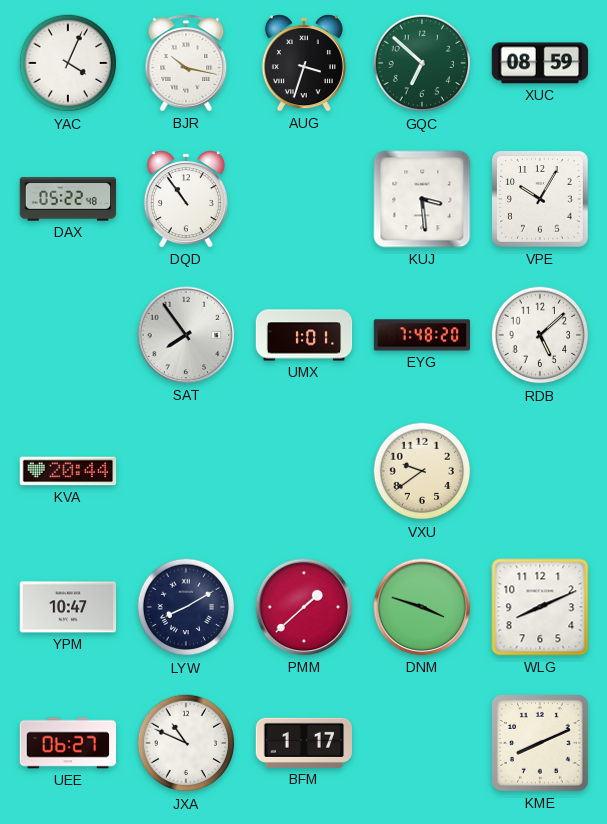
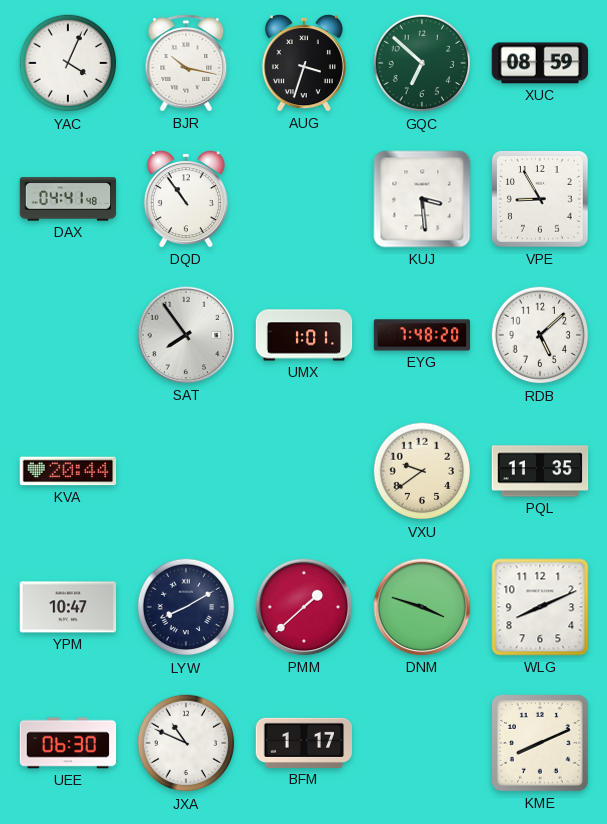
DAX: 05:22 -> 04:41 (68, 199)
VPE: 10:05 -> 8:55 (541, 200)
PQL: none -> 11:35 (540, 471)
UEE: 06:27 -> 06:30 (68, 743)
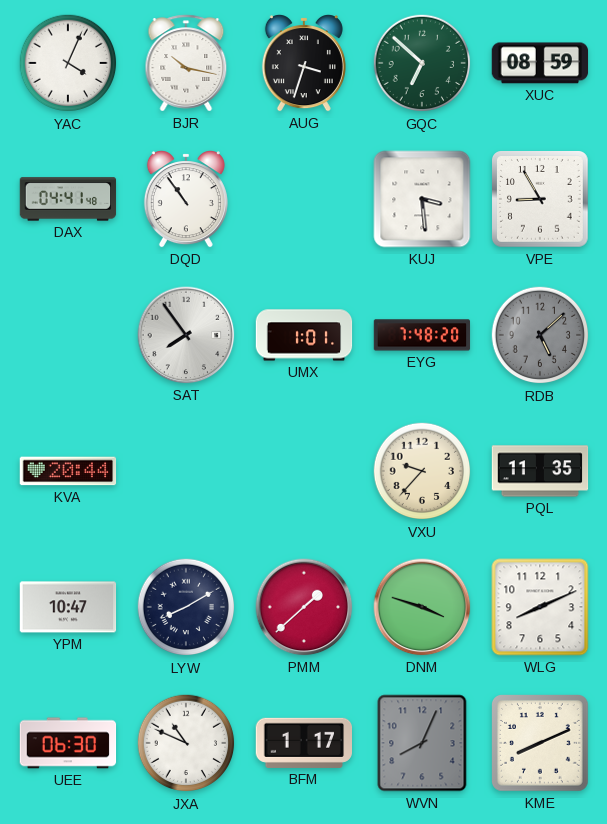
RDB dial: white -> grey (540, 335)
VXU: 9:39 -> 9:37 (422, 471)
WVN: none -> 8:04 (422, 743)
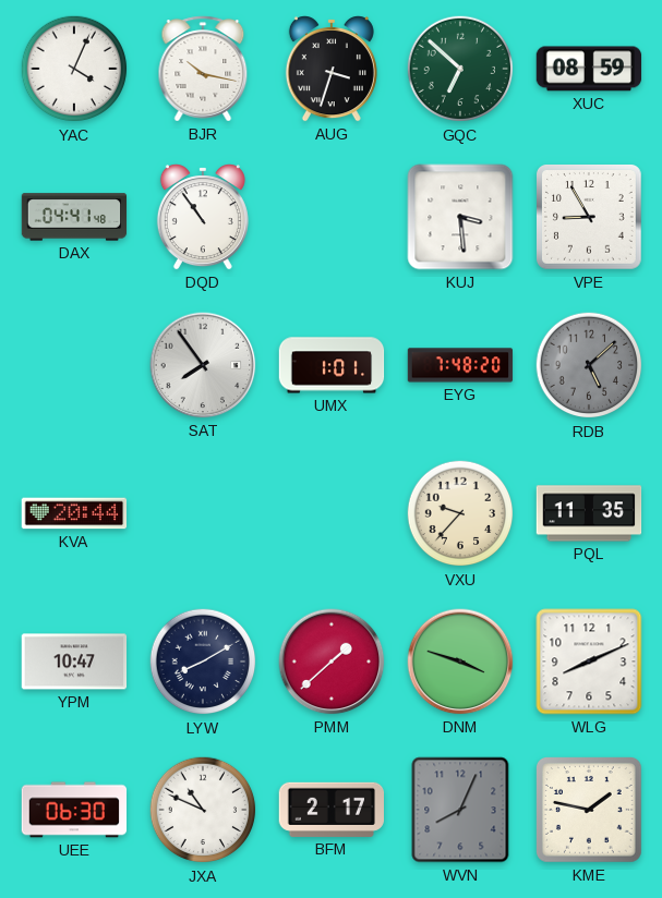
BFM: 1:17 -> 2:17 (330, 810)
KME: 8:11 -> 1:47 (590, 811)
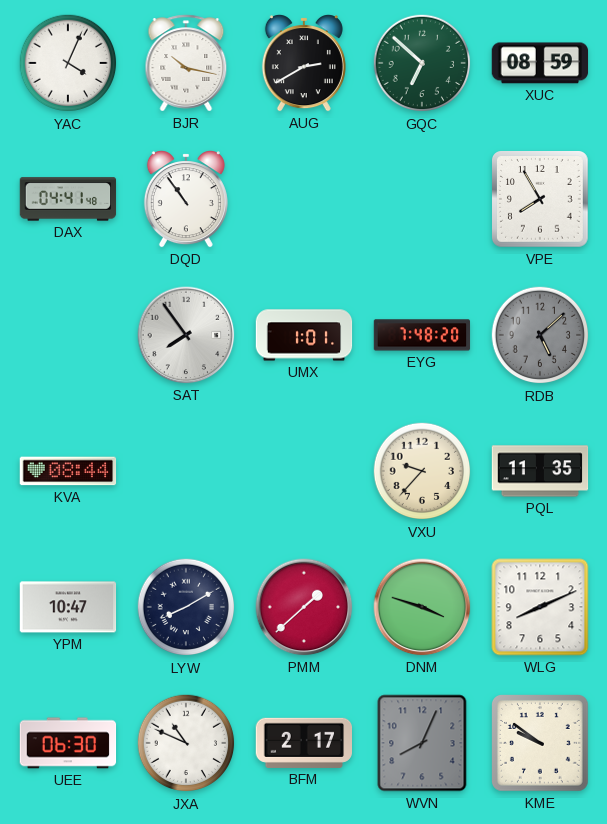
AUG: 3:33 -> 2:40 (304, 63)
KUJ: 3:29 -> none (460, 217)
VPE: 8:55 -> 7:55 (541, 200)
KVA: 20:44 -> 08:44 (68, 471)
KME: 1:47 -> 9:51 (541, 744)
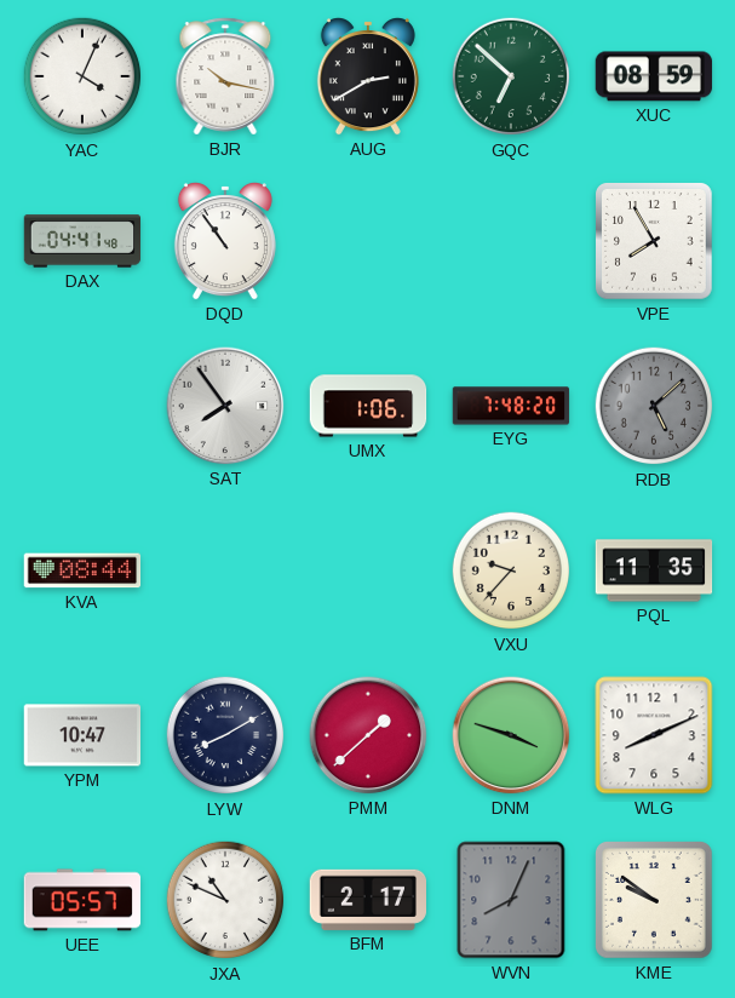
UMX: 1:01 -> 1:06 (368, 406)
UEE: 06:30 -> 05:57 (82, 900)
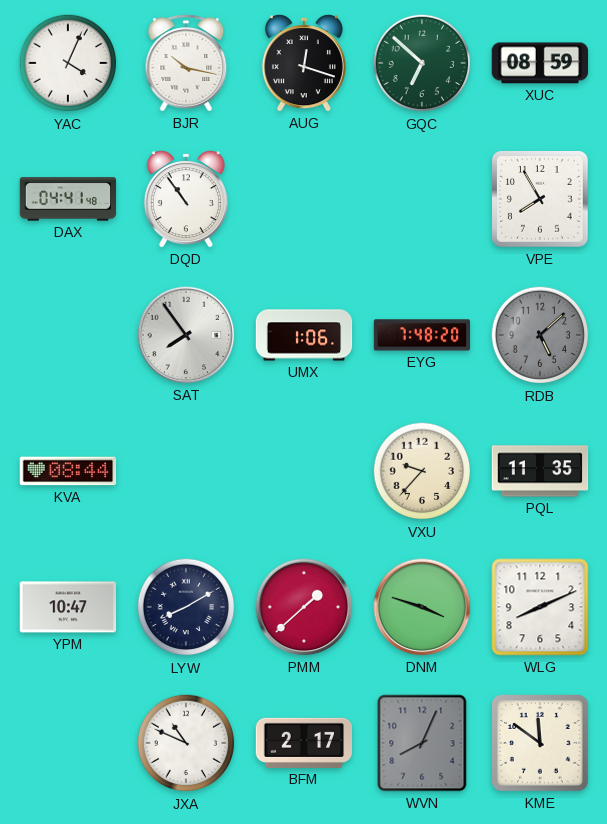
AUG: 2:40 -> 12:18 (304, 63)
UEE: 05:57 -> none (82, 900)
KME: 9:51 -> 11:51 (541, 744)
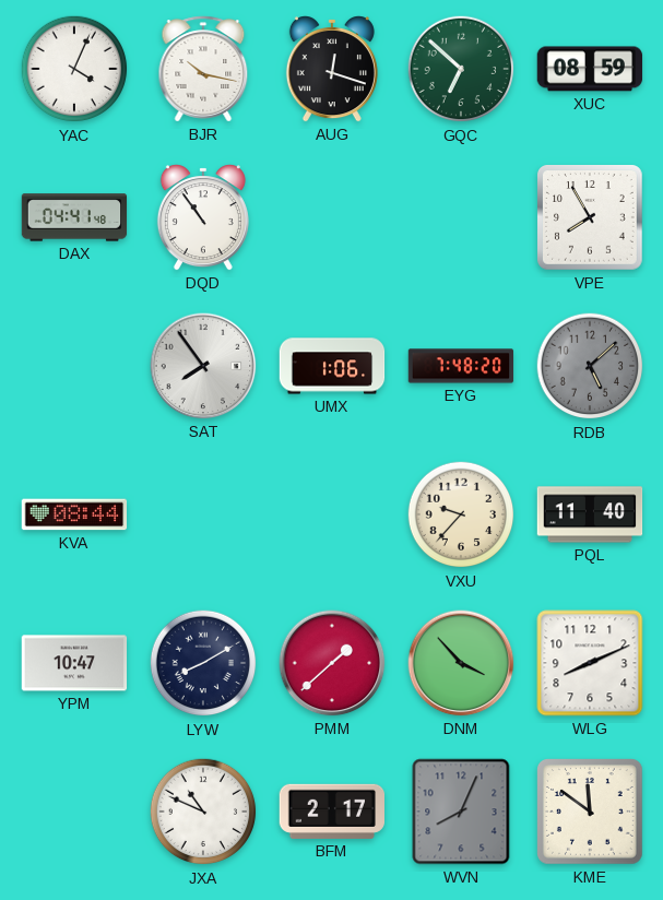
PQL: 11:35 -> 11:40 (590, 514)
DNM: 3:48 -> 3:53 (461, 663)
